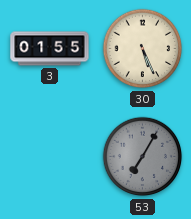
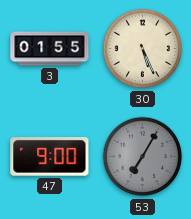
47: none -> 9:00 (50, 157)
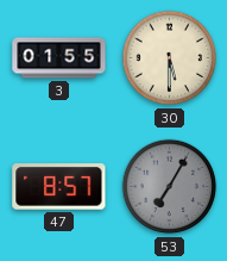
30: 5:26 -> 5:30 (170, 58)
47: 9:00 -> 8:57 (59, 187)
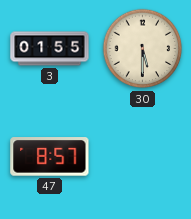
53: 7:05 -> none (170, 187)
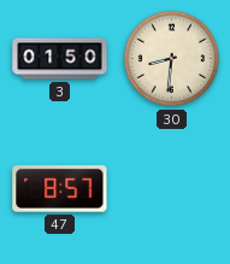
3: 01:55 -> 01:50 (60, 59)
30: 5:30 -> 8:31 (172, 59)
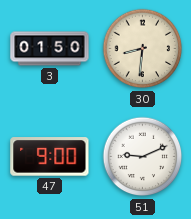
47: 8:57 -> 9:00 (50, 157)
51: none -> 9:11 (143, 157)
